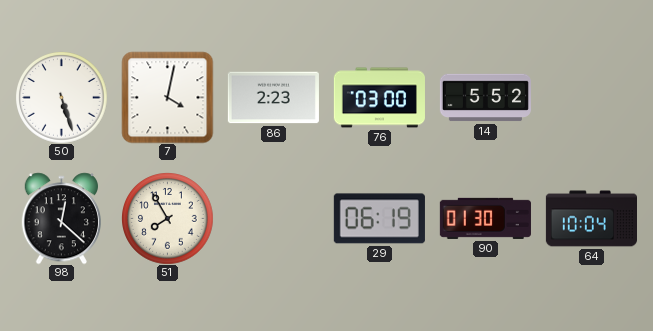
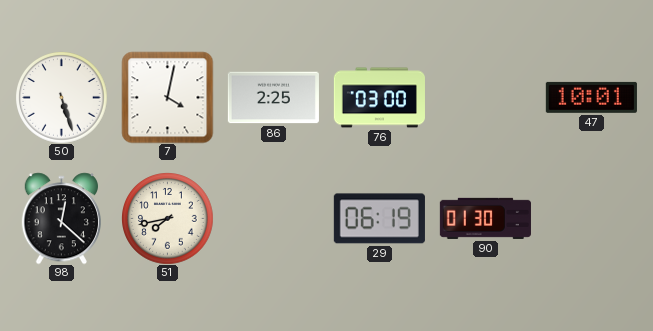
86: 2:23 -> 2:25 (273, 98)
14: 5:52 -> none (485, 98)
47: none -> 10:01 (591, 97)
51: 7:55 -> 7:43 (168, 219)
64: 10:04 -> none (591, 219)
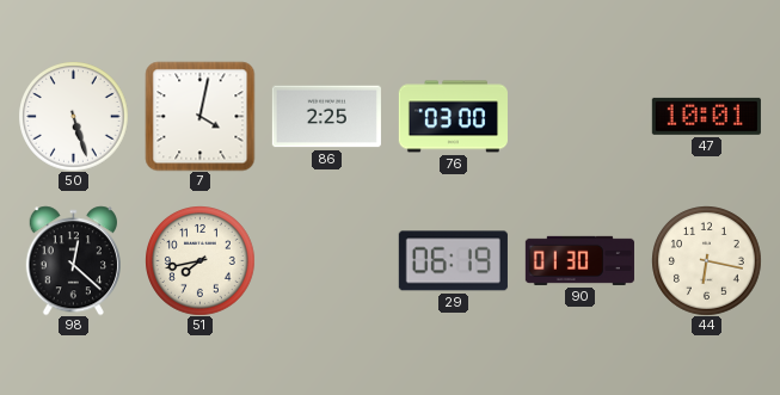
44: none -> 6:17 (707, 261)
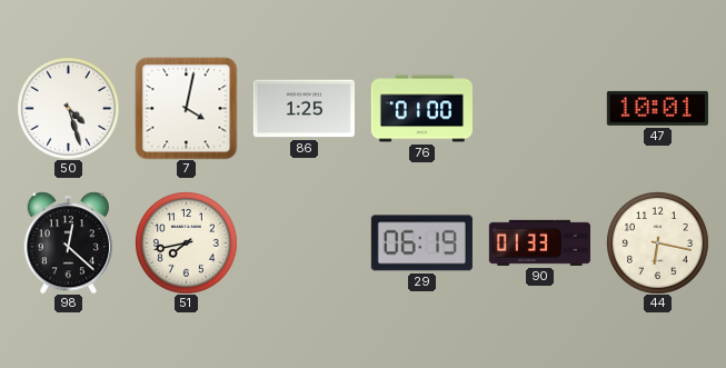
50: 5:27 -> 4:27 (69, 109)
86: 2:25 -> 1:25 (304, 109)
76: 03:00 -> 01:00 (421, 109)
90: 01:30 -> 01:33 (539, 242)
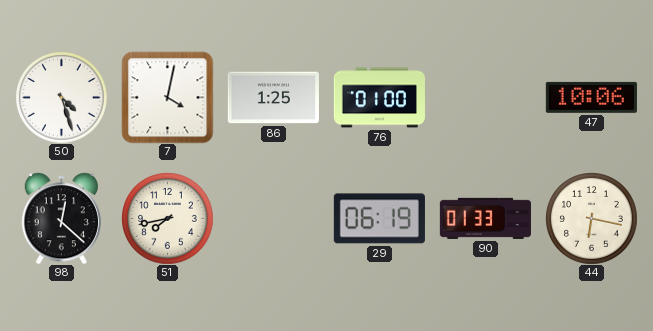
47: 10:01 -> 10:06 (591, 97)
